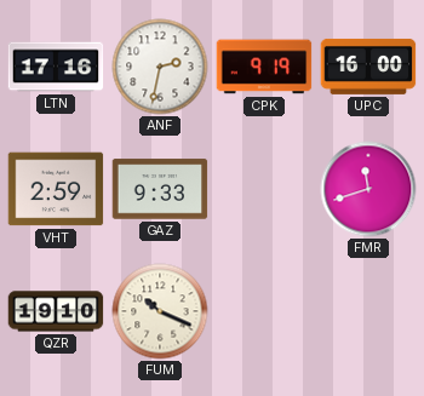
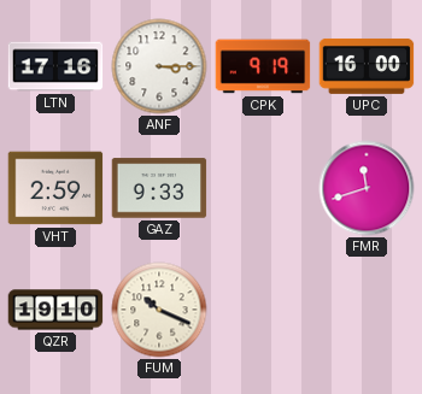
ANF: 2:32 -> 3:15 (159, 66)
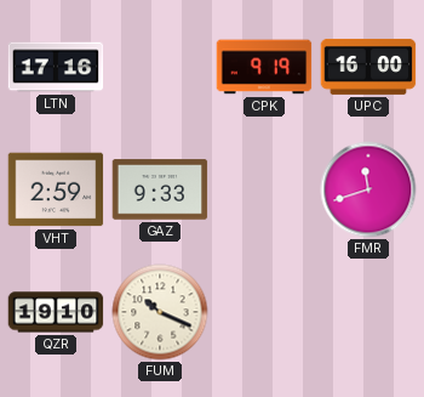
ANF: 3:15 -> none (159, 66)
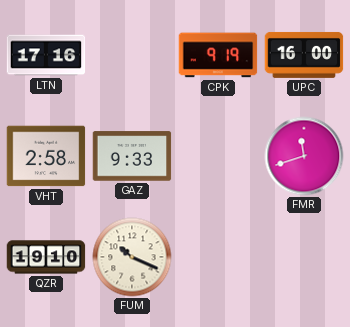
VHT: 2:59 -> 2:58 (46, 156)
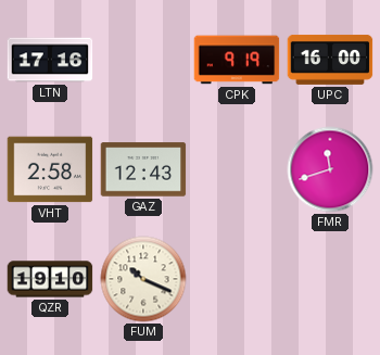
GAZ: 9:33 -> 12:43 (143, 169)
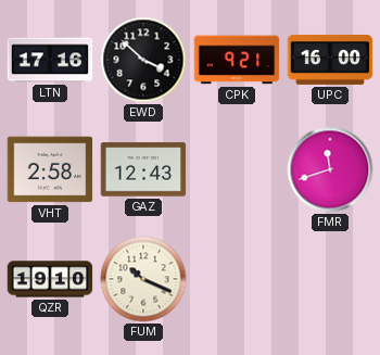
EWD: none -> 3:52 (143, 60)
CPK: 9:19 -> 9:21 (237, 60)
